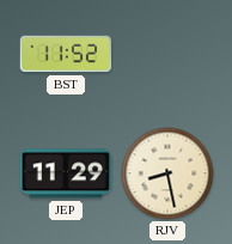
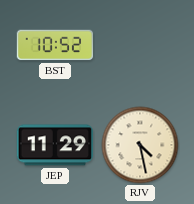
BST: 11:52 -> 10:52 (55, 45)
RJV: 8:28 -> 4:28 (140, 145)
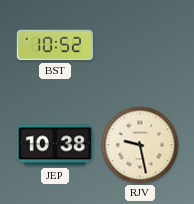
JEP: 11:29 -> 10:38 (54, 145)
RJV: 4:28 -> 9:28 (140, 145)
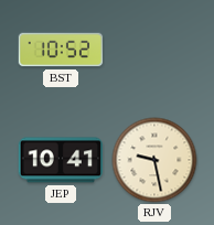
JEP: 10:38 -> 10:41 (60, 160)
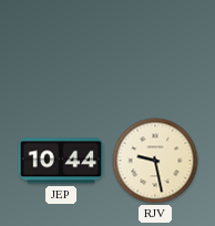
BST: 10:52 -> none (61, 50)
JEP: 10:41 -> 10:44 (60, 161)
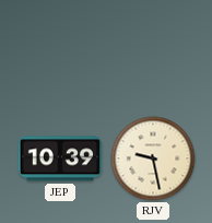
JEP: 10:44 -> 10:39 (59, 159)
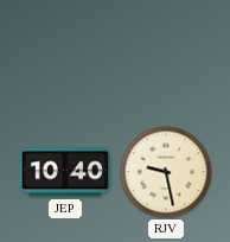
JEP: 10:39 -> 10:40 (64, 172)
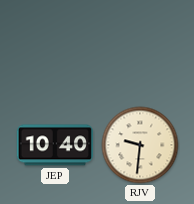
RJV: 9:28 -> 9:31 (140, 145)
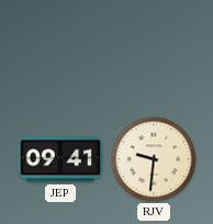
JEP: 10:40 -> 09:41 (59, 159)
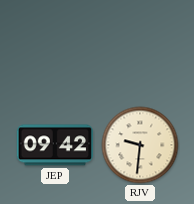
JEP: 09:41 -> 09:42 (54, 145)
